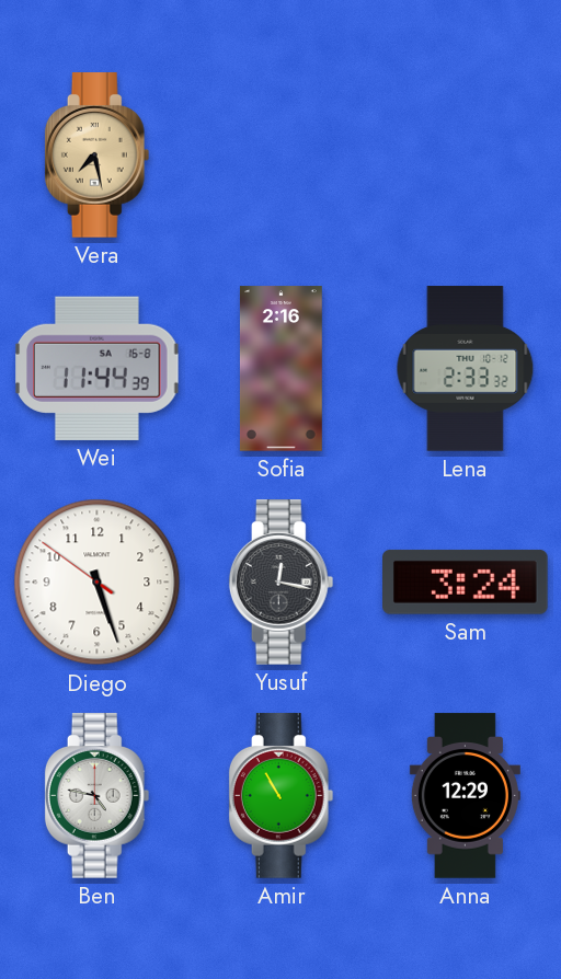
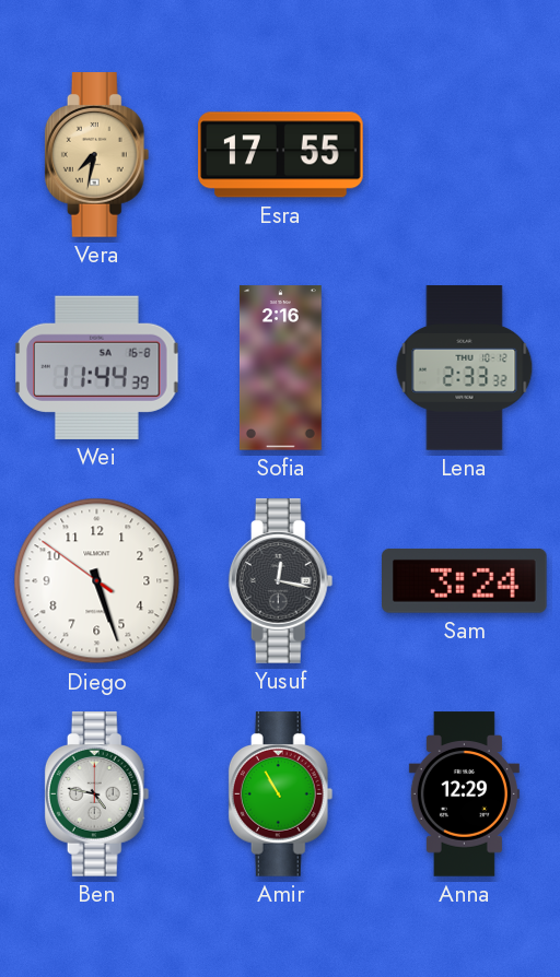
Vera: 7:28 -> 7:32 (97, 155)
Esra: none -> 17:55 (281, 155)
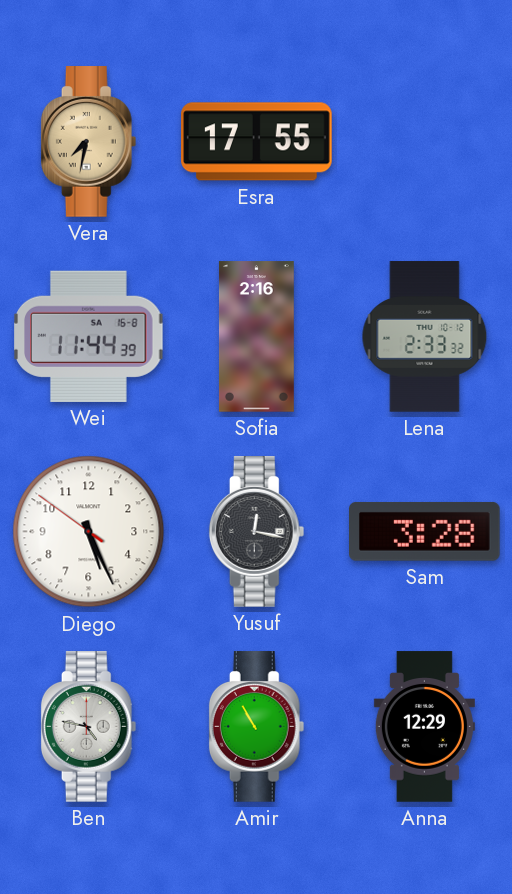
Diego: 5:26 -> 5:25 (89, 532)
Sam: 3:24 -> 3:28 (425, 531)
